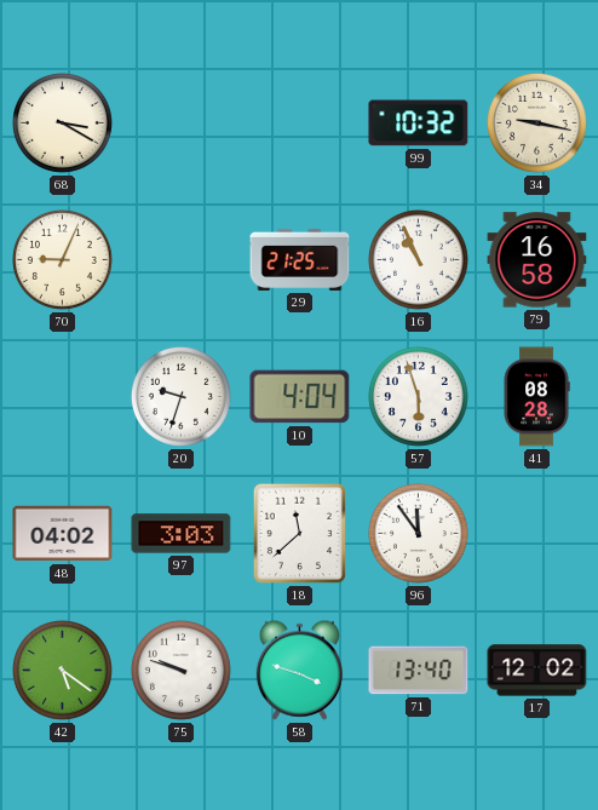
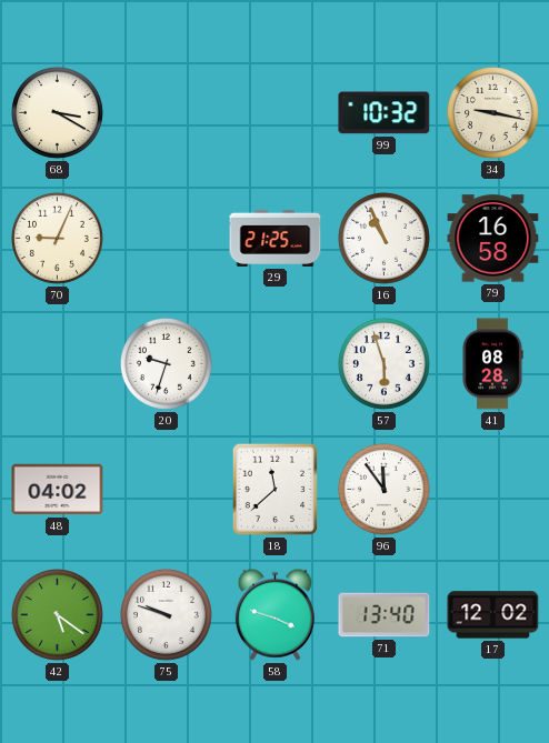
10: 4:04 -> none (300, 397)
97: 3:03 -> none (182, 534)
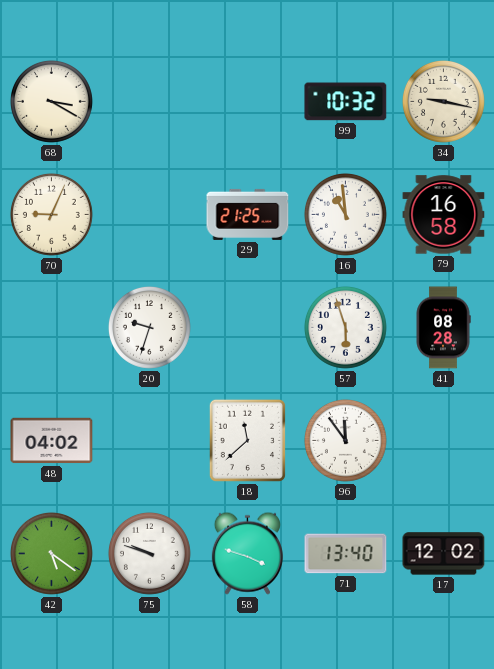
16: 10:56 -> 10:59 (345, 214)
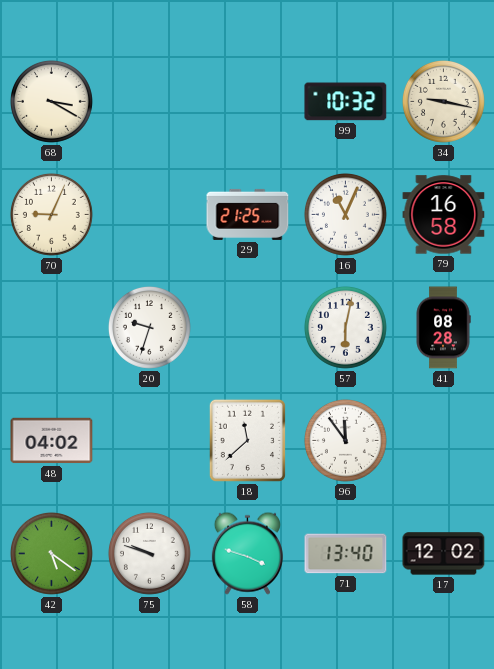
16: 10:59 -> 11:04 (345, 214)
57: 5:57 -> 6:02 (345, 327)
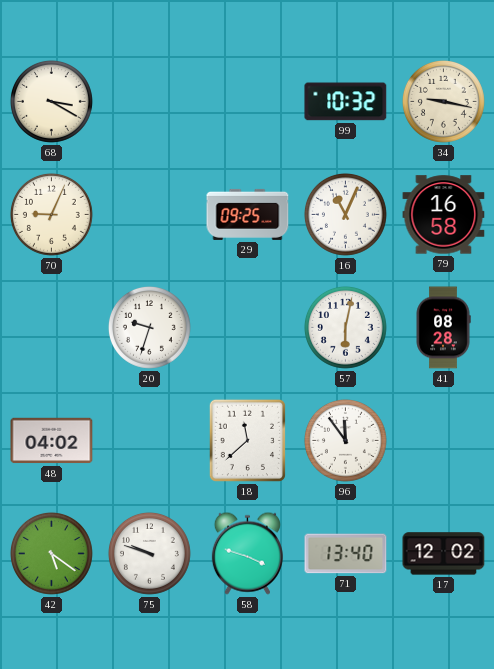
29: 21:25 -> 09:25 (248, 214)
